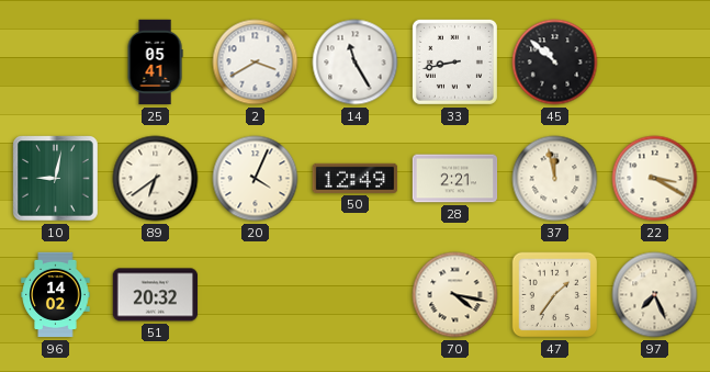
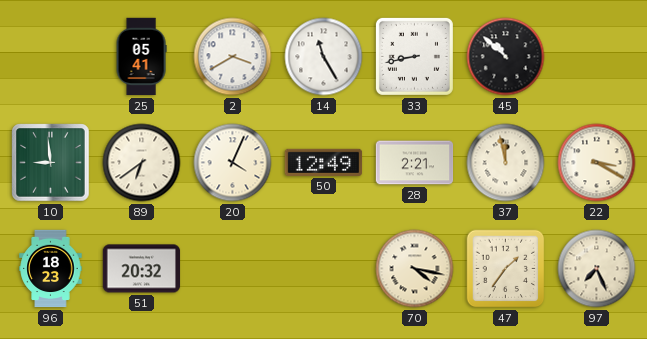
10: 9:02 -> 8:59 (51, 163)
96: 14:02 -> 18:23 (51, 269)
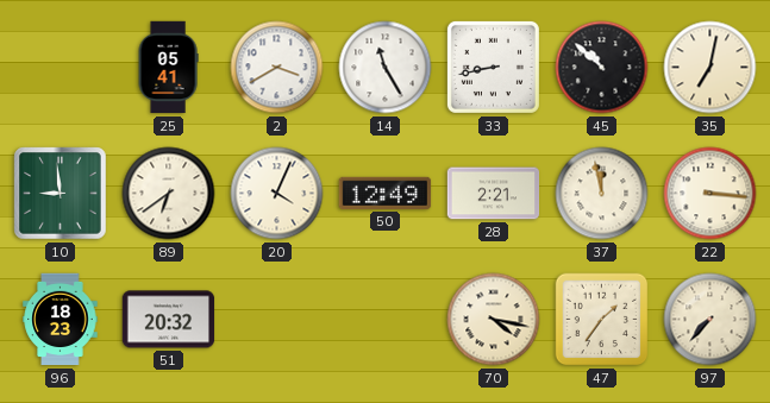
35: none -> 7:02 (710, 68)
22: 3:20 -> 3:16 (710, 194)
97: 7:26 -> 7:37 (710, 320)
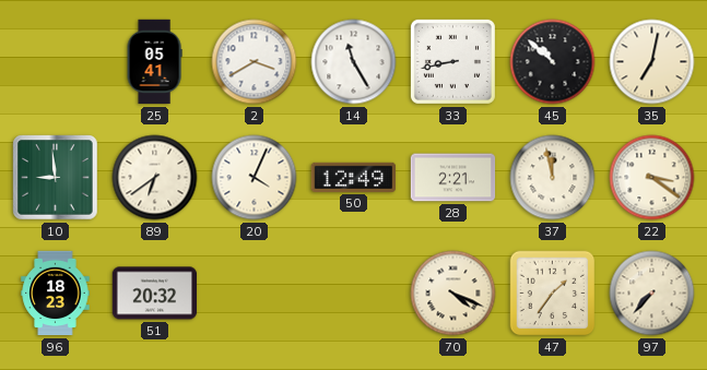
22: 3:16 -> 3:21 (652, 178)
70: 4:17 -> 4:19 (453, 294)
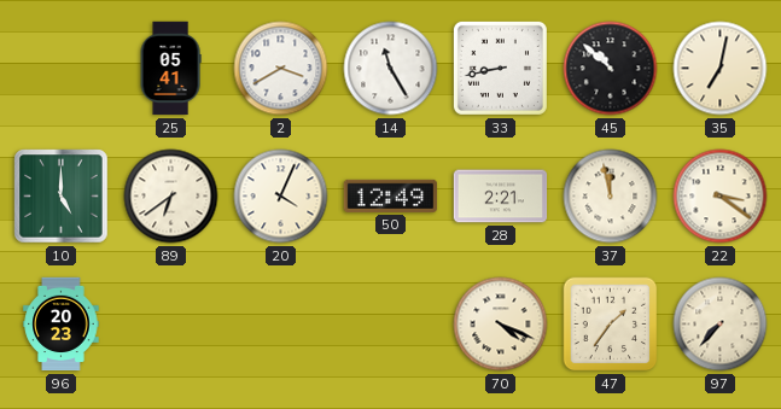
10: 8:59 -> 5:00 (62, 197)
96: 18:23 -> 20:23 (62, 325)
51: 20:32 -> none (155, 294)
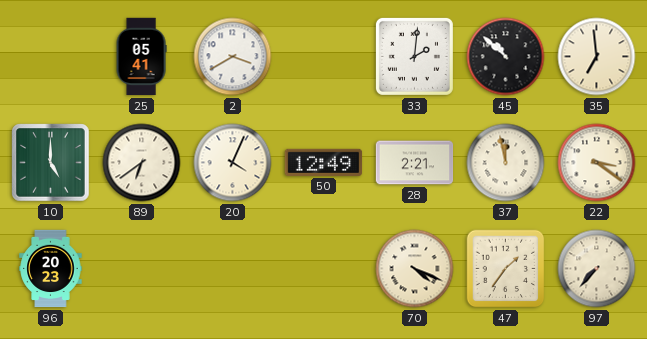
14: 11:25 -> none (391, 69)
33: 8:43 -> 2:01 (414, 56)
35: 7:02 -> 6:59 (597, 57)
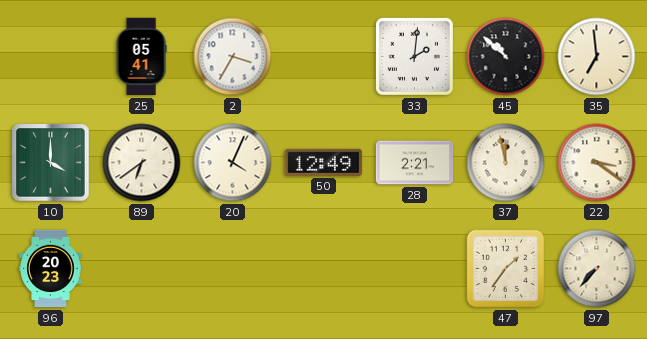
2: 3:40 -> 3:35 (233, 57)
10: 5:00 -> 4:00 (51, 163)
70: 4:19 -> none (415, 269)
